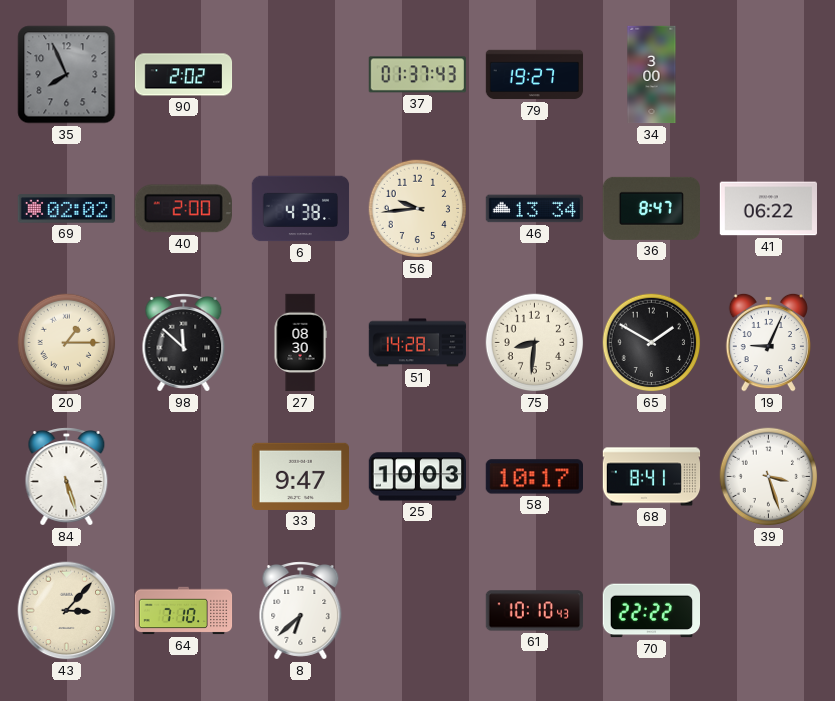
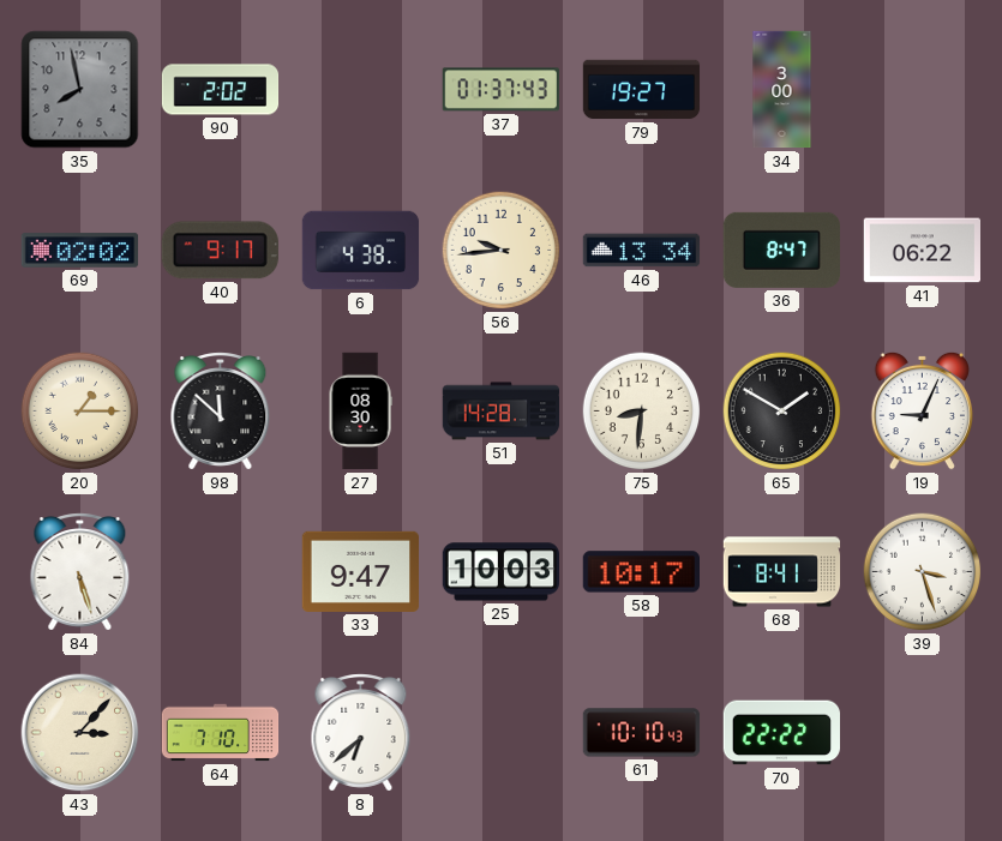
35: 7:56 -> 7:58 (80, 90)
40: 2:00 -> 9:17 (220, 251)
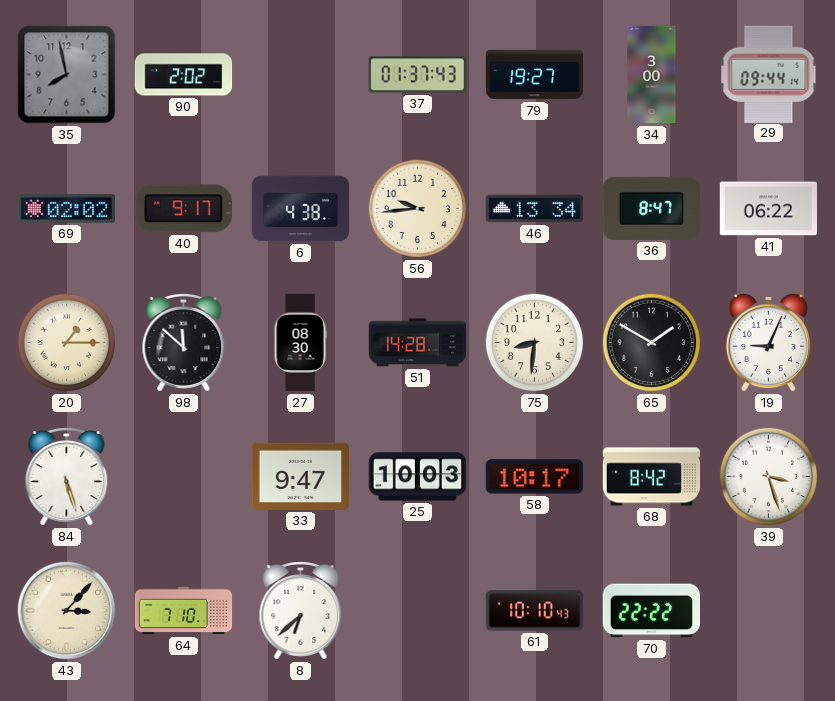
29: none -> 09:44 (769, 74)
68: 8:41 -> 8:42 (652, 477)
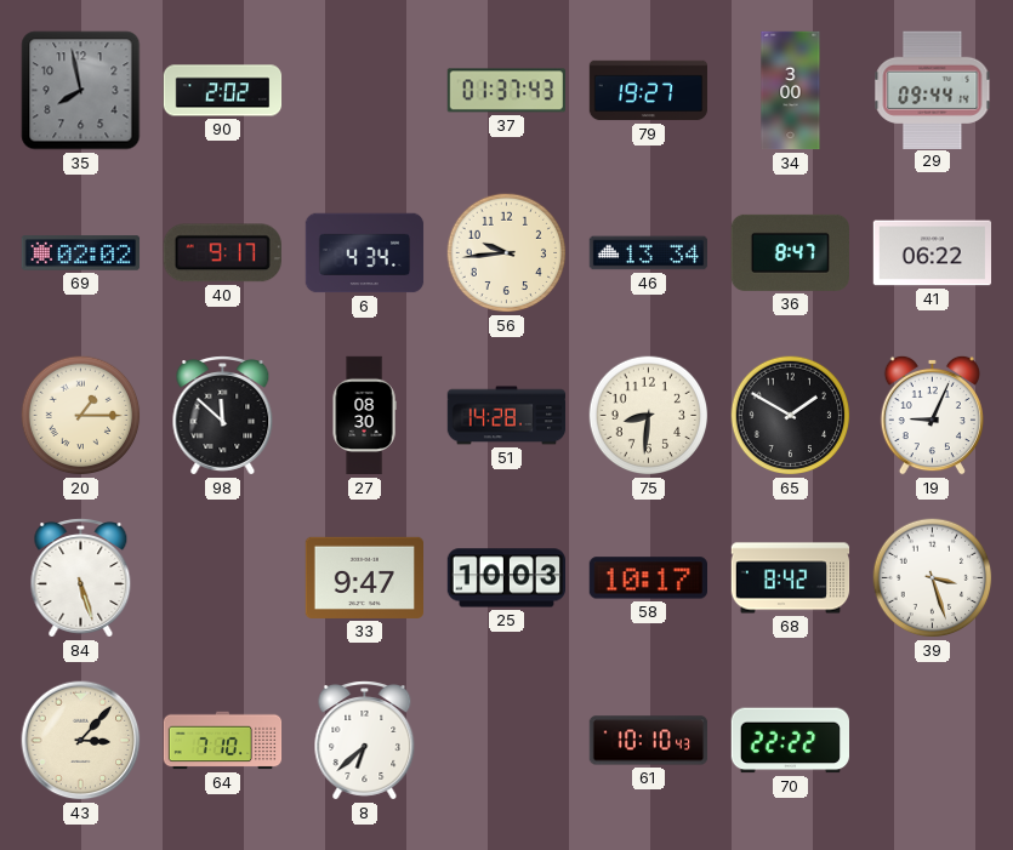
6: 4:38 -> 4:34 (365, 253)
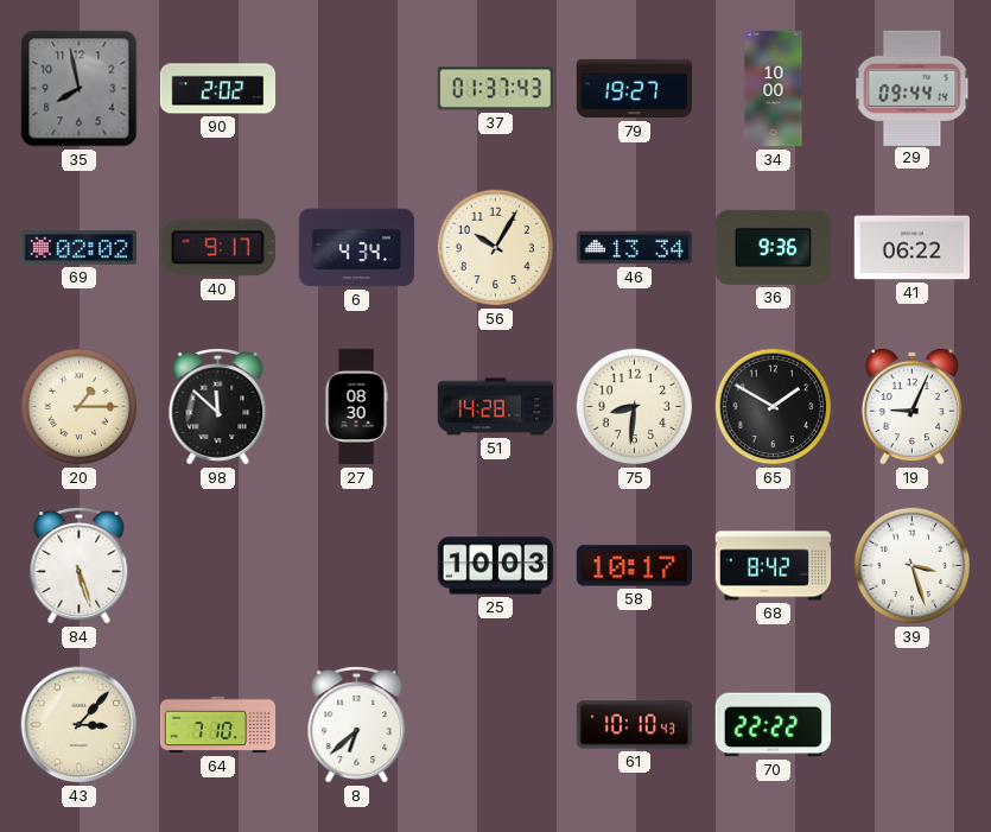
34: 3:00 -> 10:00 (774, 89)
56: 9:44 -> 10:05 (496, 248)
36: 8:47 -> 9:36 (773, 247)
33: 9:47 -> none (364, 577)
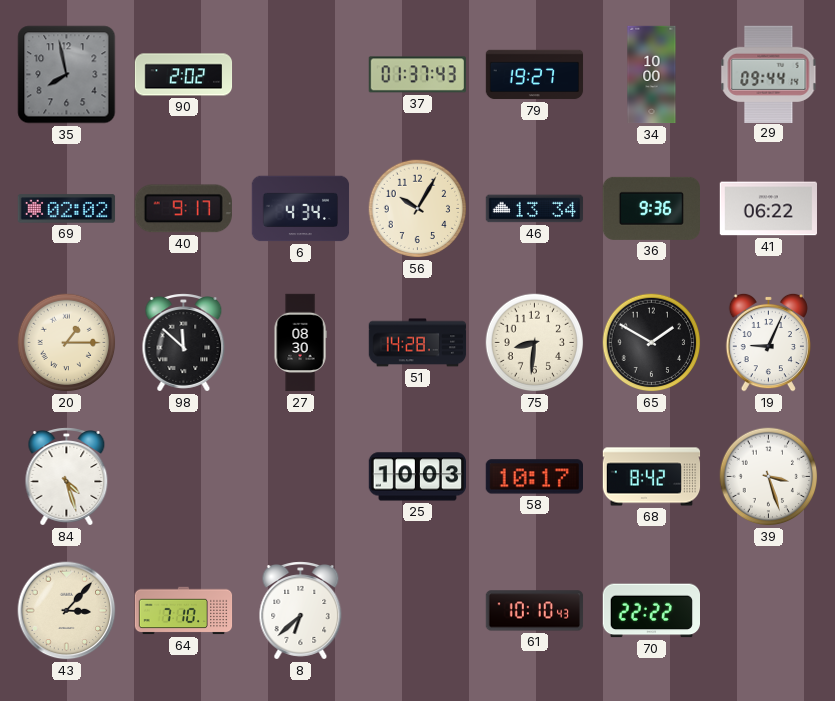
84: 5:27 -> 4:27 (67, 477)
